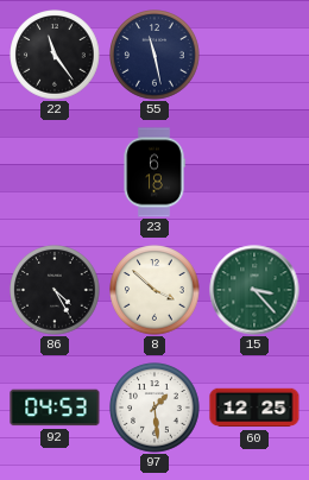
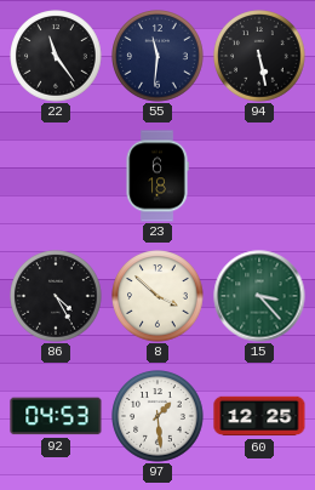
55: 11:28 -> 11:31 (157, 56)
94: none -> 5:28 (259, 56)
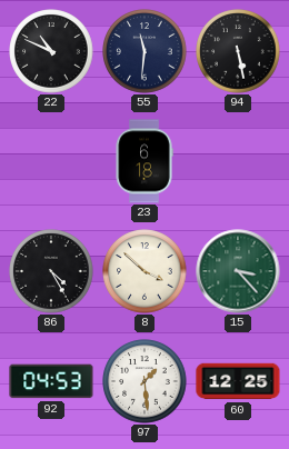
22: 11:24 -> 10:49 (51, 51)
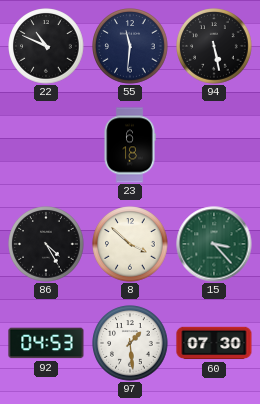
60: 12:25 -> 07:30 (214, 343)
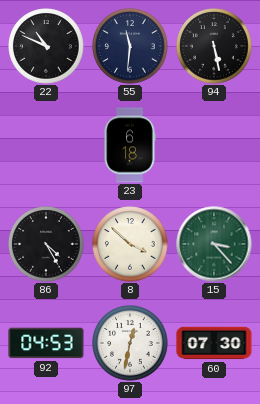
97: 1:29 -> 12:32 (130, 343)
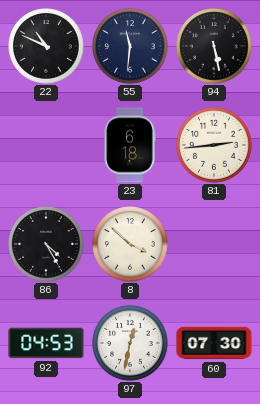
81: none -> 2:44 (214, 145)
15: 3:23 -> none (214, 244)
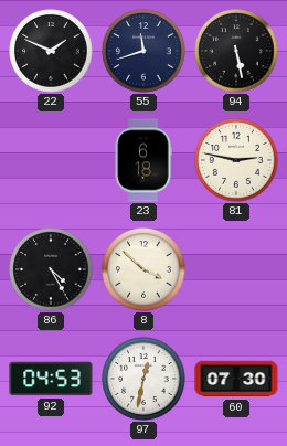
22: 10:49 -> 1:49 (51, 51)
55: 11:31 -> 11:42 (143, 51)
81: 2:44 -> 2:47 (236, 160)
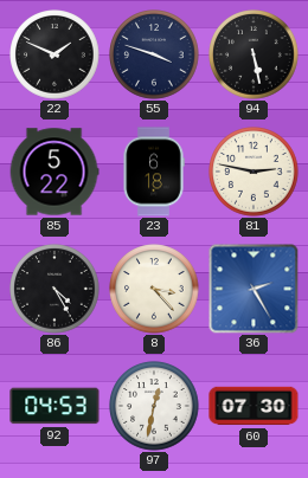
55: 11:42 -> 3:48 (154, 54)
85: none -> 5:22 (54, 172)
8: 3:52 -> 3:23 (154, 289)
36: none -> 2:25 (254, 289)
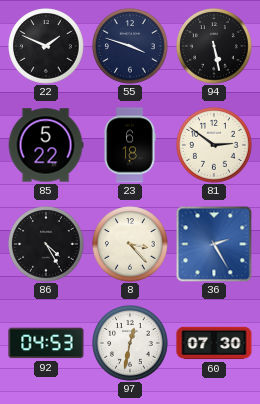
81: 2:47 -> 2:51 (214, 145)
